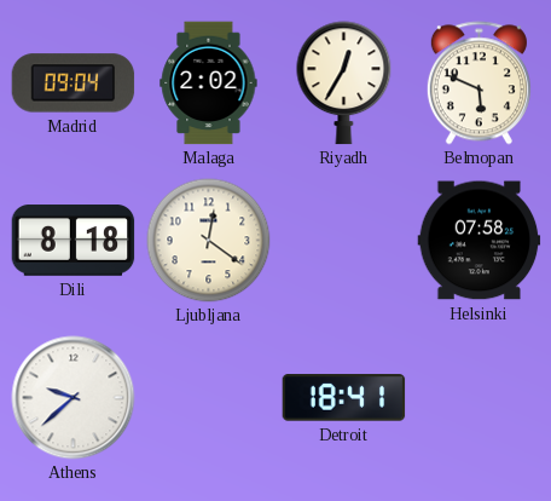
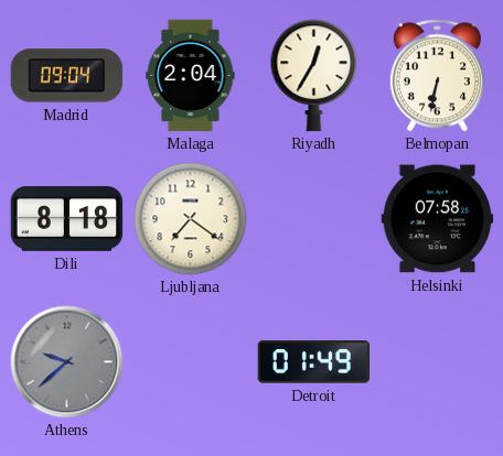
Malaga: 2:02 -> 2:04 (191, 76)
Belmopan: 5:49 -> 6:32 (437, 76)
Ljubljana: 12:21 -> 7:21 (191, 219)
Athens dial: white -> grey (67, 362)
Detroit: 18:41 -> 01:49 (314, 362)
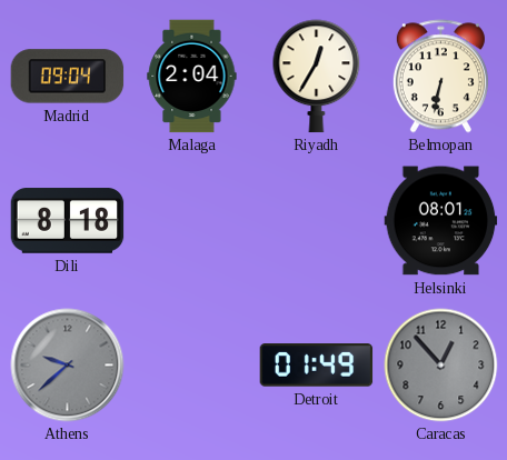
Ljubljana: 7:21 -> none (191, 219)
Helsinki: 07:58 -> 08:01 (441, 221)
Caracas: none -> 12:53 (441, 366)
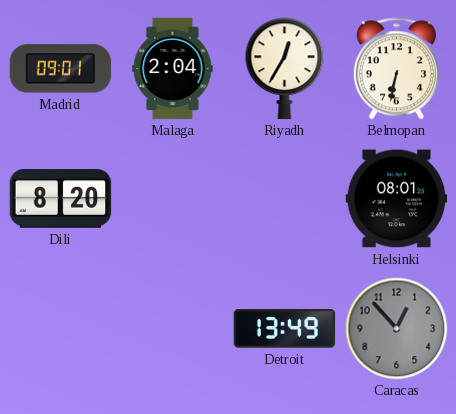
Madrid: 09:04 -> 09:01 (61, 69)
Dili: 8:18 -> 8:20 (61, 199)
Athens: 9:38 -> none (68, 366)
Detroit: 01:49 -> 13:49 (285, 329)
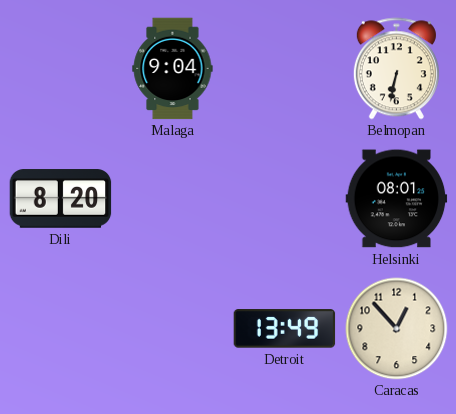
Madrid: 09:01 -> none (61, 69)
Malaga: 2:04 -> 9:04 (173, 69)
Riyadh: 12:35 -> none (285, 69)
Caracas dial: grey -> cream (397, 329)
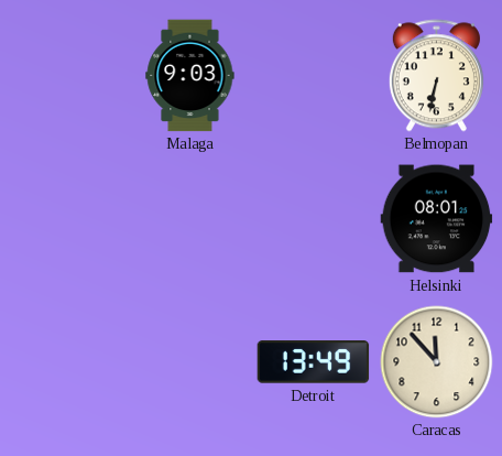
Malaga: 9:04 -> 9:03 (190, 76)
Dili: 8:20 -> none (61, 199)
Caracas: 12:53 -> 11:53 (437, 362)
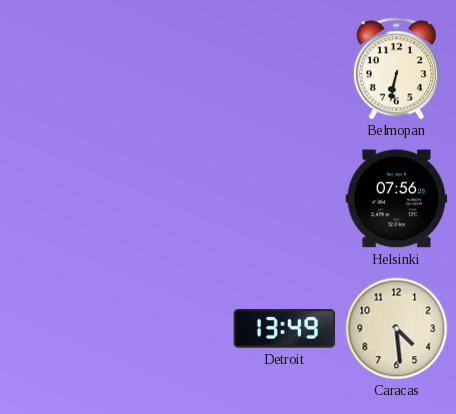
Malaga: 9:03 -> none (190, 76)
Helsinki: 08:01 -> 07:56 (397, 199)
Caracas: 11:53 -> 4:29 (397, 329)
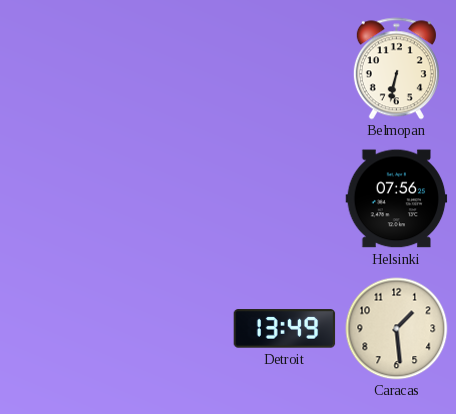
Caracas: 4:29 -> 1:29 (397, 329)
